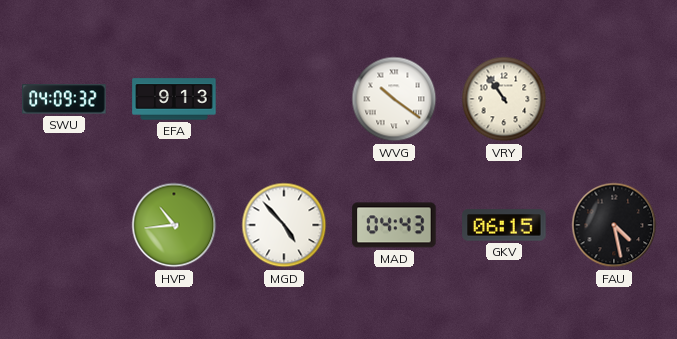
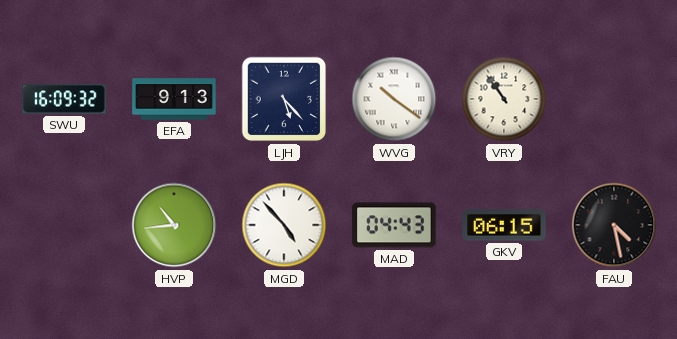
SWU: 04:09 -> 16:09 (64, 99)
LJH: none -> 5:23 (284, 99)
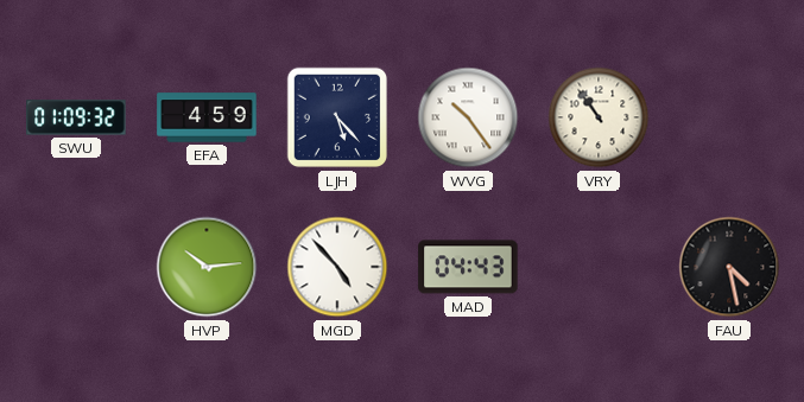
SWU: 16:09 -> 01:09 (76, 117)
EFA: 9:13 -> 4:59 (207, 117)
WVG: 10:21 -> 10:24 (468, 117)
HVP: 10:44 -> 10:14 (207, 267)
GKV: 06:15 -> none (504, 225)
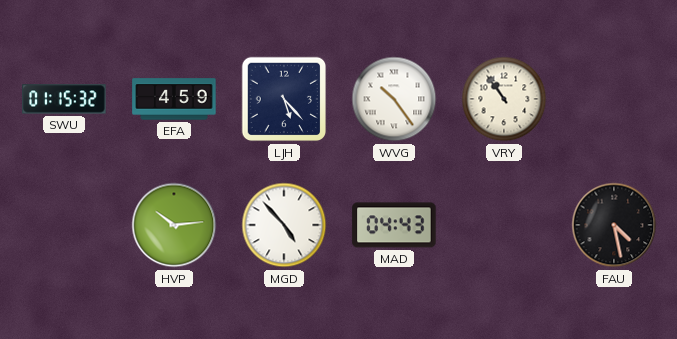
SWU: 01:09 -> 01:15 (64, 99)
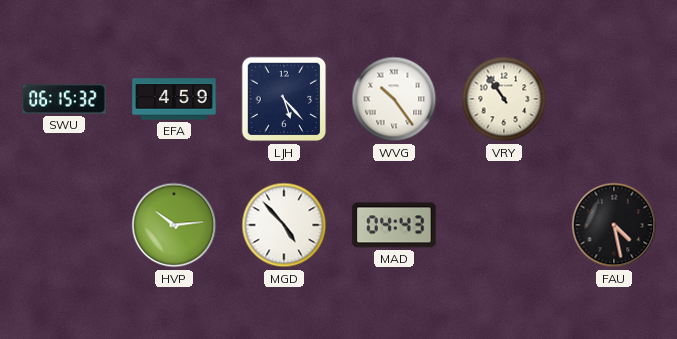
SWU: 01:15 -> 06:15 (64, 99)
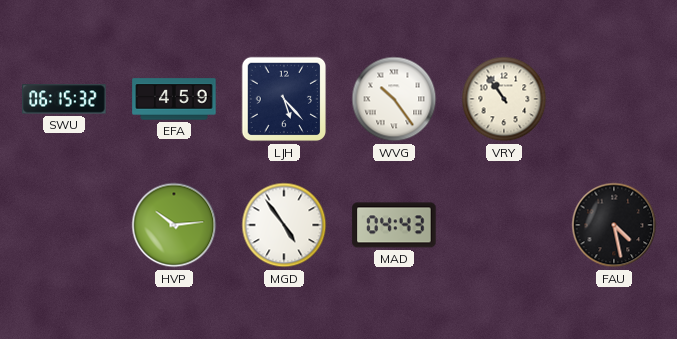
MGD: 4:53 -> 4:54 (284, 225)
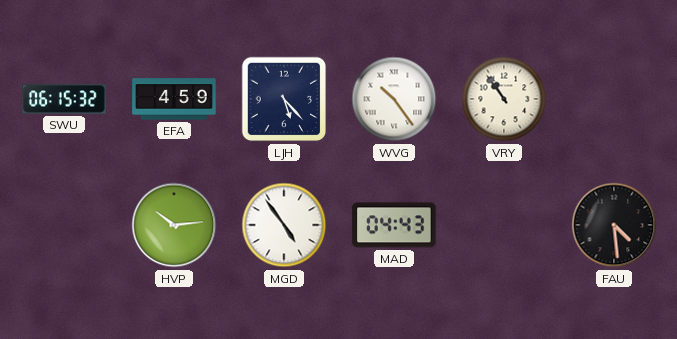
FAU: 4:28 -> 4:29 (614, 225)
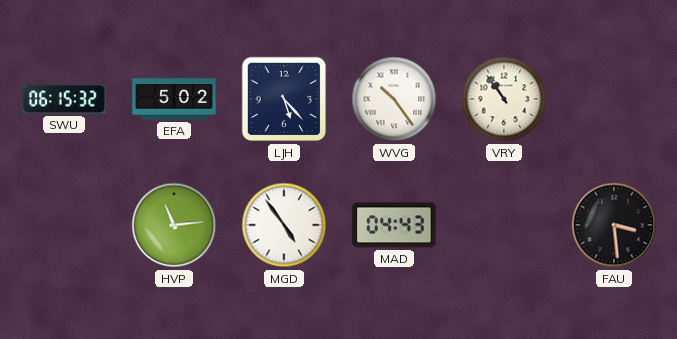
EFA: 4:59 -> 5:02 (174, 99)
HVP: 10:14 -> 11:14 (174, 225)
FAU: 4:29 -> 3:29 (614, 225)
